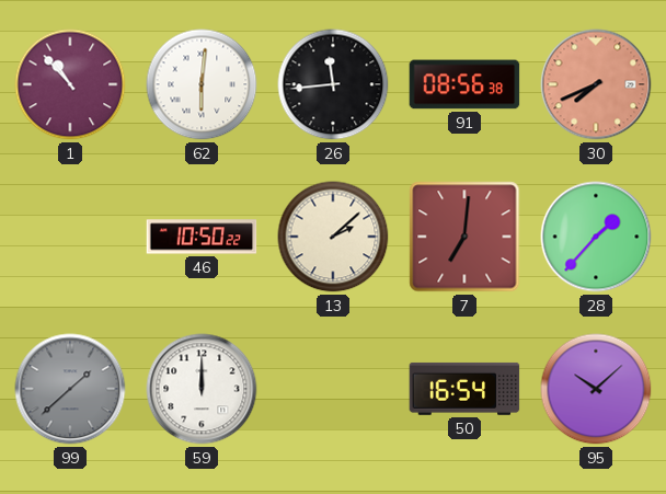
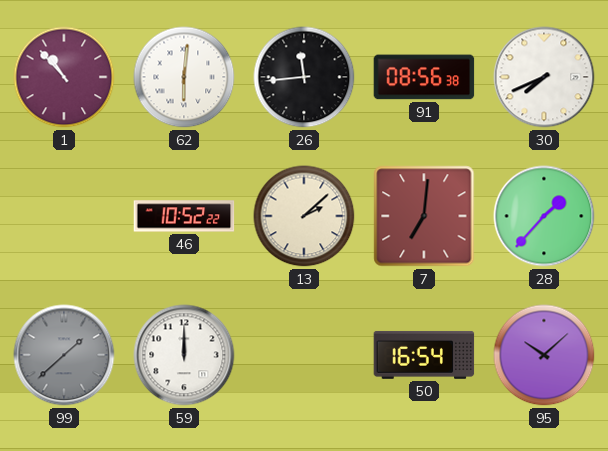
30 dial: salmon -> white (544, 77)
46: 10:50 -> 10:52 (184, 216)
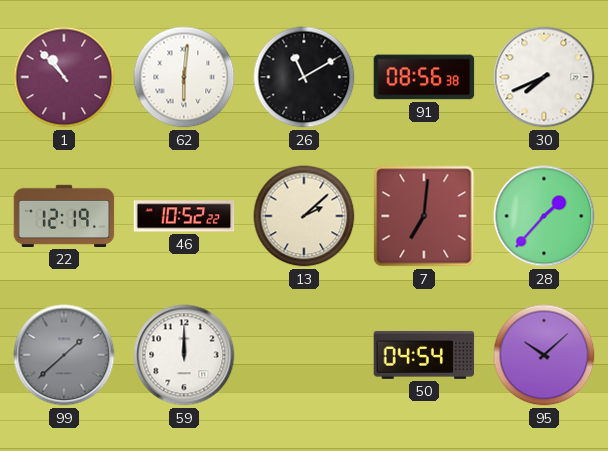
26: 11:44 -> 11:10 (304, 77)
22: none -> 12:19 (64, 216)
50: 16:54 -> 04:54 (424, 355)
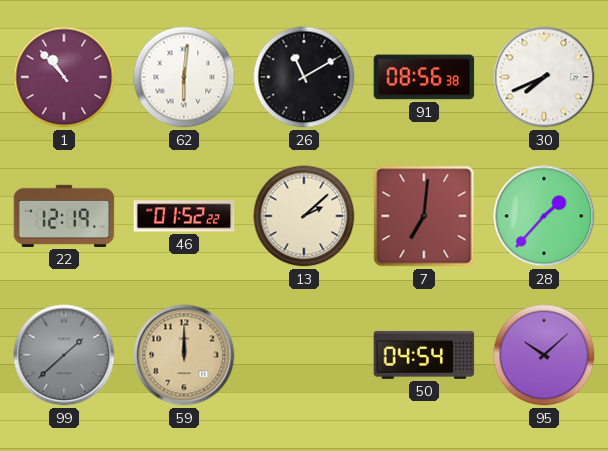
46: 10:52 -> 01:52 (184, 216)
59 dial: white -> champagne (184, 355)
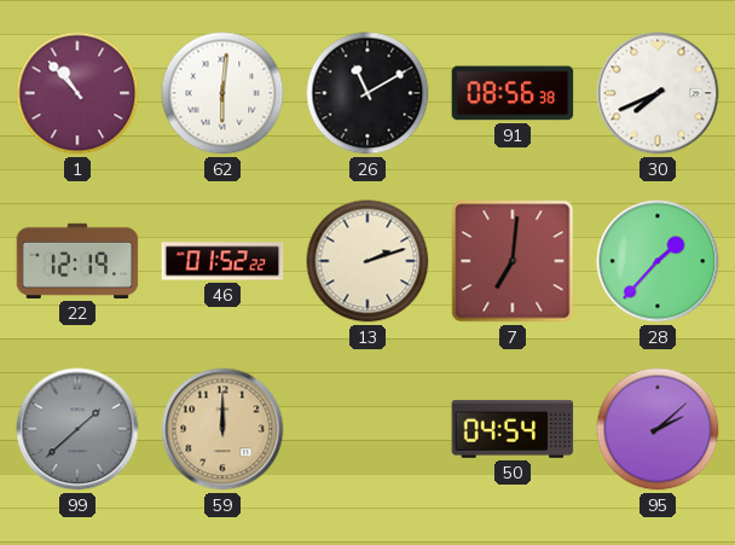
13: 2:08 -> 2:12 (367, 261)
95: 10:08 -> 2:08 (658, 429)
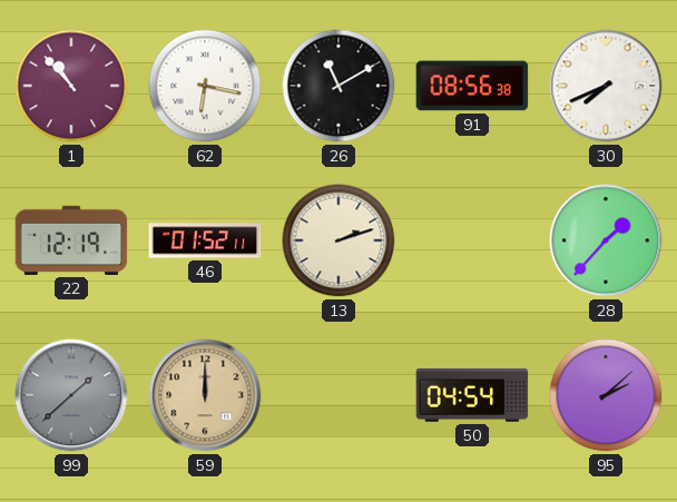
62: 6:01 -> 6:17 (205, 86)
46: 01:52:22 -> 01:52:11 (205, 240)
7: 7:01 -> none (513, 261)
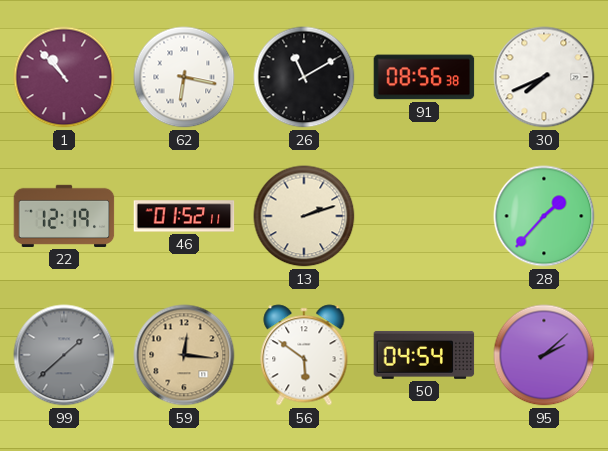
59: 12:00 -> 12:16 (184, 355)
56: none -> 5:51 (304, 355)
